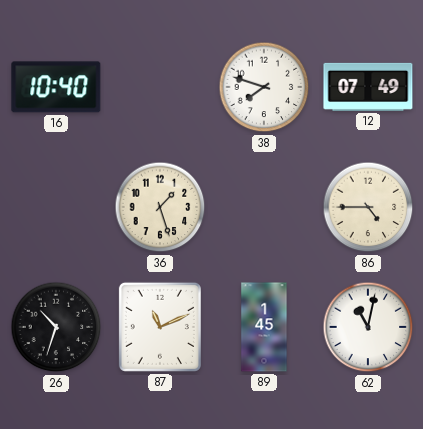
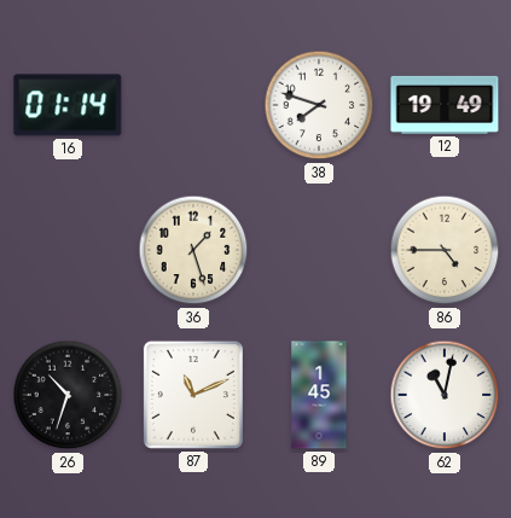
16: 10:40 -> 01:14 (68, 105)
12: 07:49 -> 19:49 (445, 105)
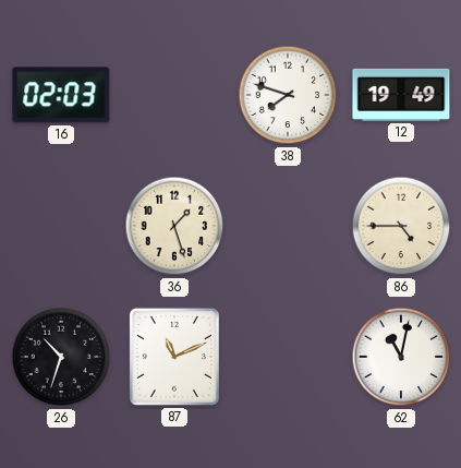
16: 01:14 -> 02:03 (61, 95)
89: 1:45 -> none (319, 395)
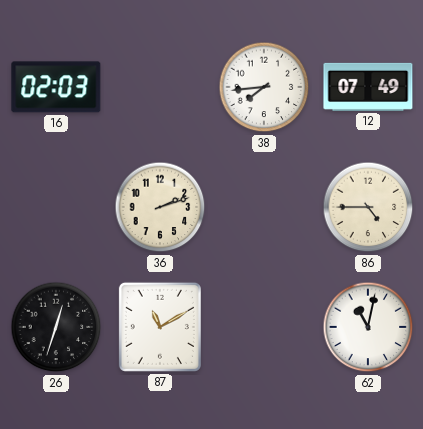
38: 7:48 -> 7:44 (264, 87)
12: 19:49 -> 07:49 (368, 87)
36: 1:27 -> 2:12 (160, 207)
26: 10:33 -> 12:33 (56, 327)
87: 11:11 -> 11:10 (160, 327)
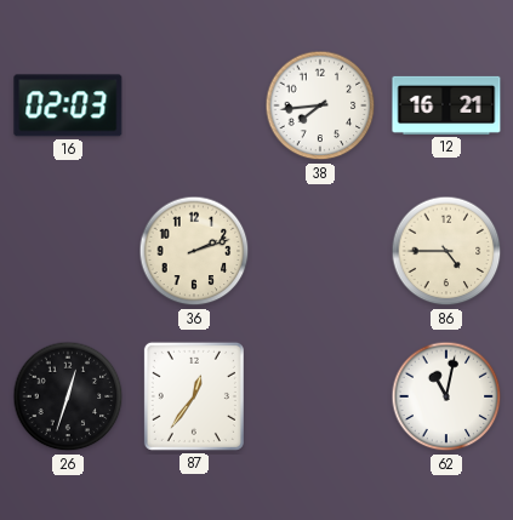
12: 07:49 -> 16:21 (446, 105)
87: 11:10 -> 12:36 (194, 396)
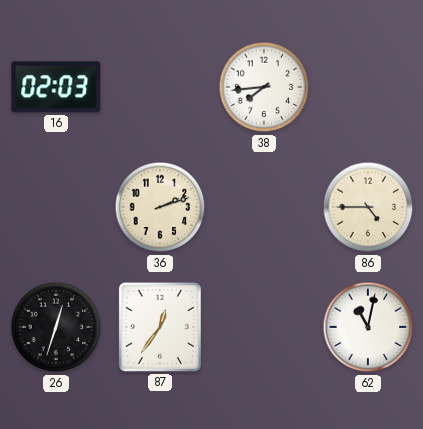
12: 16:21 -> none (446, 105)
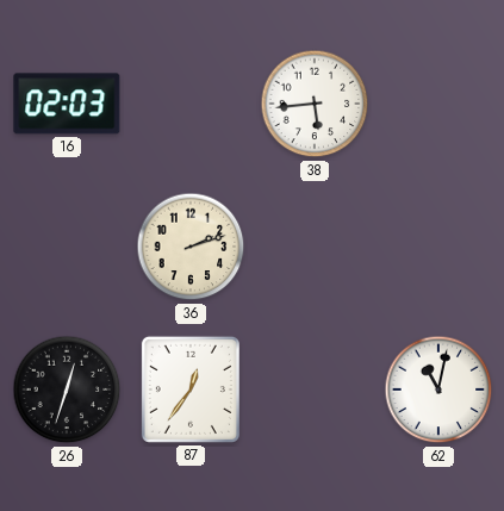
38: 7:44 -> 5:44 (315, 104)
86: 4:45 -> none (368, 207)
